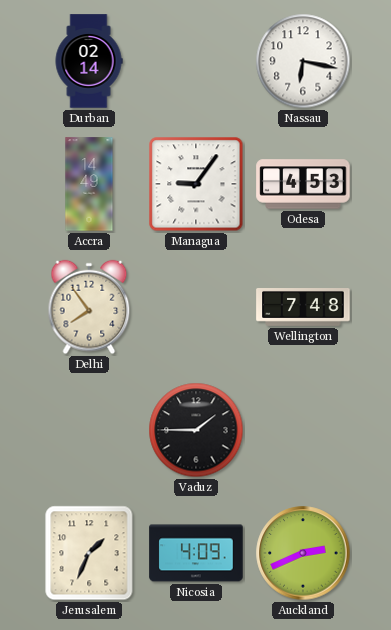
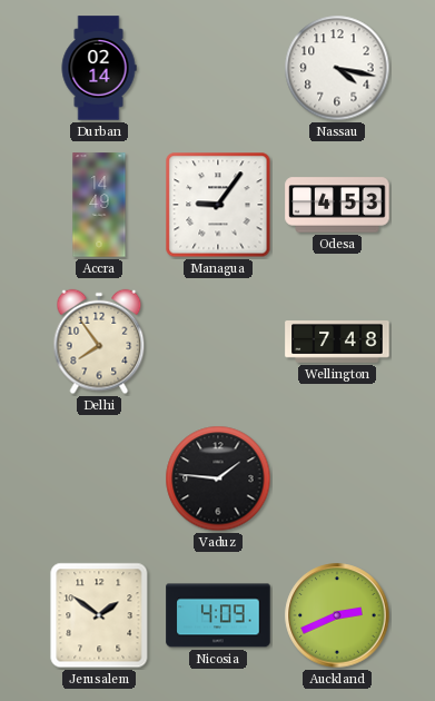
Nassau: 6:17 -> 4:17 (337, 68)
Vaduz: 1:45 -> 1:46 (218, 478)
Jerusalem: 1:34 -> 1:51 (99, 615)
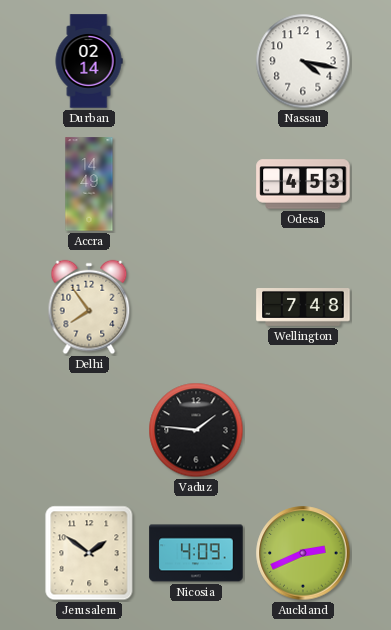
Managua: 9:06 -> none (218, 205)
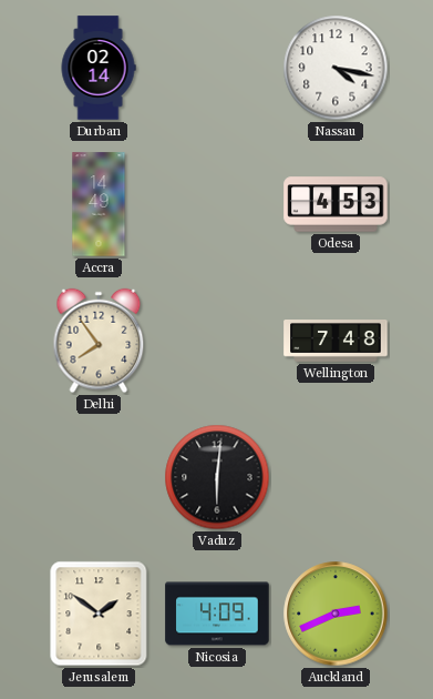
Vaduz: 1:46 -> 6:01 (217, 477)
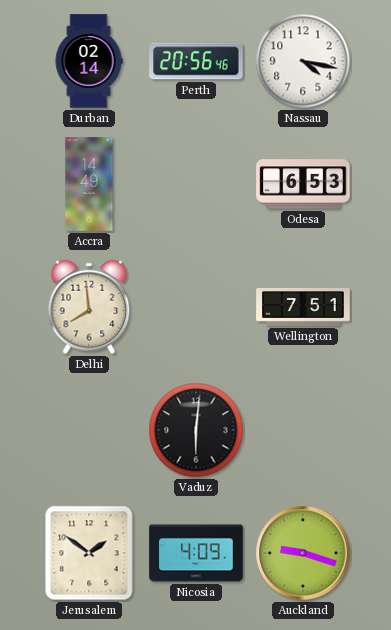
Perth: none -> 20:56 (196, 61)
Odesa: 4:53 -> 6:53 (303, 184)
Delhi: 7:54 -> 7:59 (89, 307)
Wellington: 7:48 -> 7:51 (303, 308)
Auckland: 2:41 -> 9:18 (303, 553)
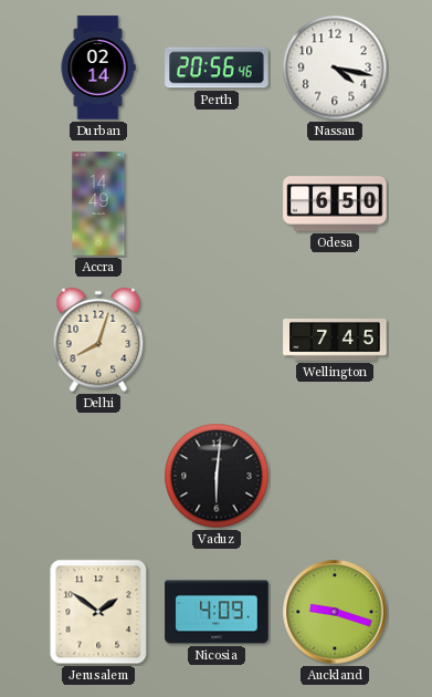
Odesa: 6:53 -> 6:50 (335, 204)
Delhi: 7:59 -> 8:03 (98, 340)
Wellington: 7:51 -> 7:45 (335, 341)
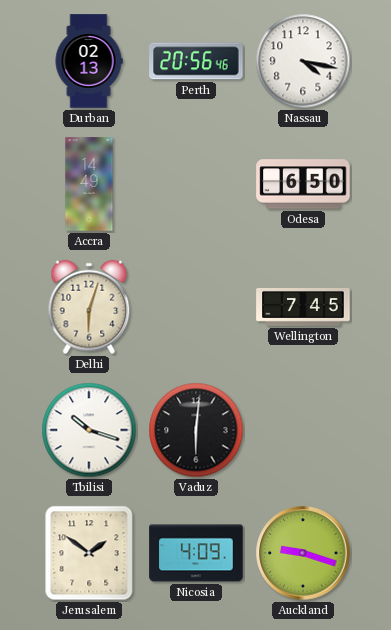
Durban: 02:14 -> 02:13 (89, 61)
Delhi: 8:03 -> 6:03 (89, 307)
Tbilisi: none -> 10:18 (89, 430)
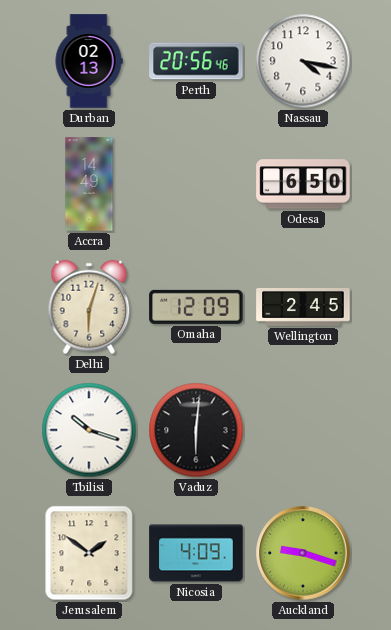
Omaha: none -> 12:09 (196, 307)
Wellington: 7:45 -> 2:45 (303, 308)
